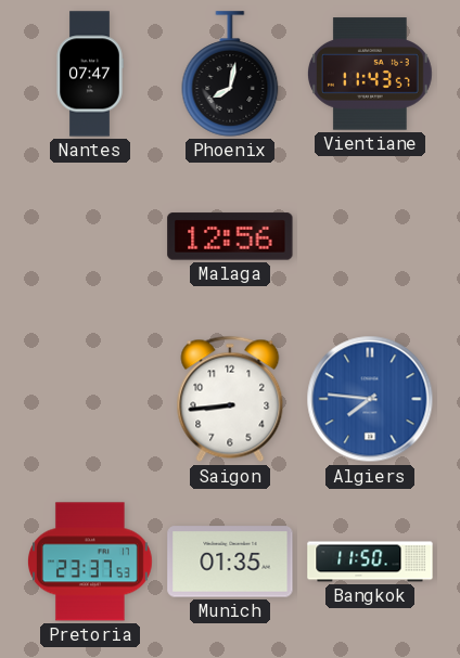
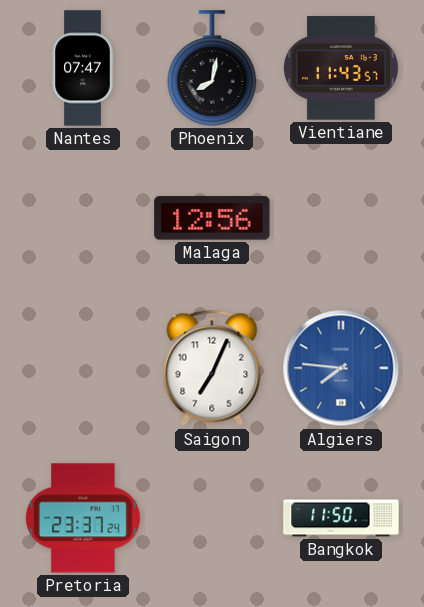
Saigon: 8:44 -> 7:04 (212, 368)
Pretoria: 23:37:53 -> 23:37:24 (83, 518)
Munich: 01:35 -> none (230, 562)
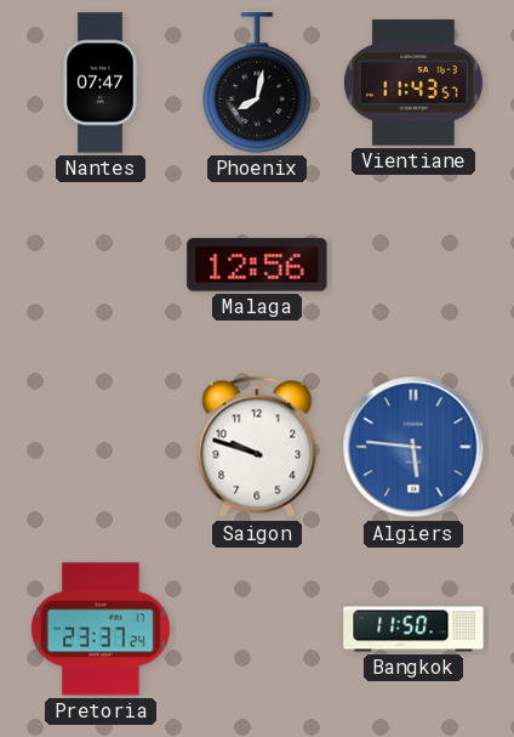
Saigon: 7:04 -> 9:48 (257, 447)
Algiers: 7:46 -> 5:46 (413, 447)
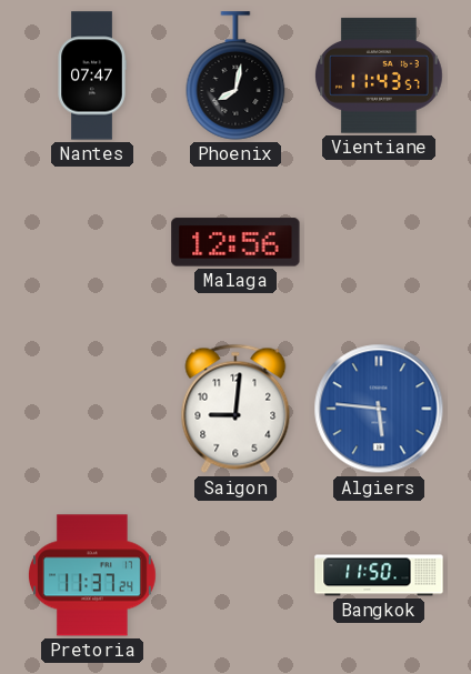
Saigon: 9:48 -> 9:01 (235, 409)
Pretoria: 23:37 -> 11:37 (92, 575)
